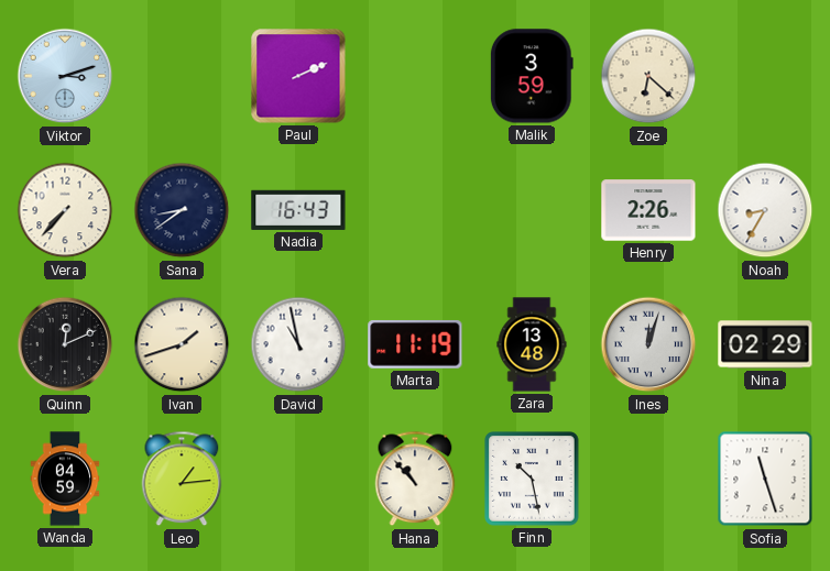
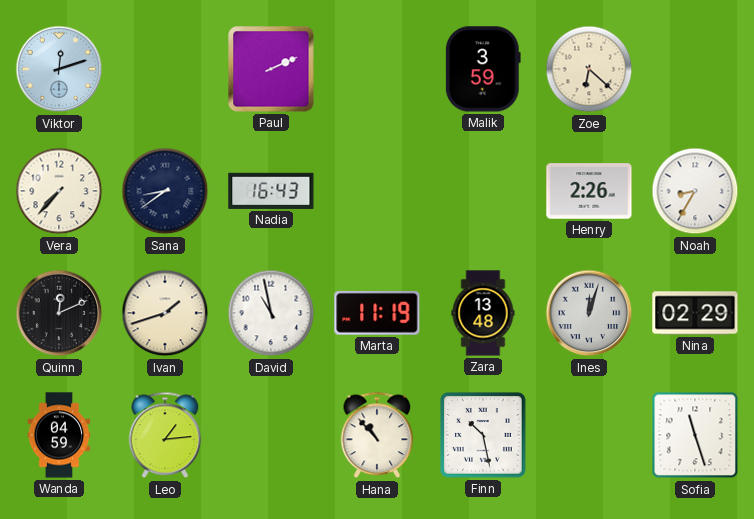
Viktor: 3:12 -> 12:12 (59, 69)
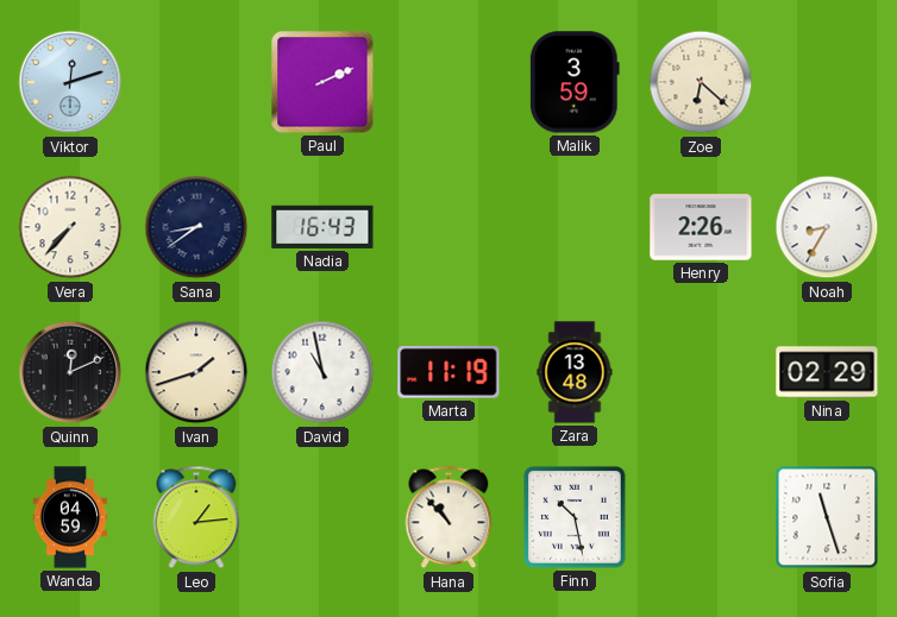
Ines: 12:03 -> none (589, 313)
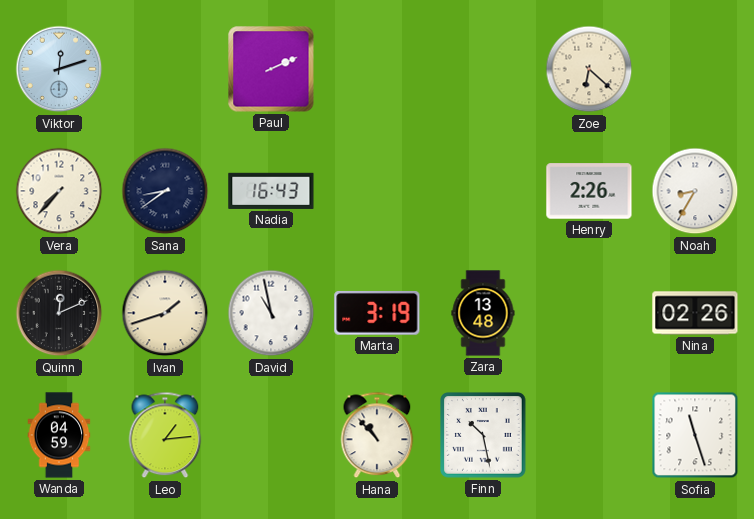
Malik: 3:59 -> none (575, 82)
Marta: 11:19 -> 3:19 (377, 313)
Nina: 02:29 -> 02:26 (695, 313)
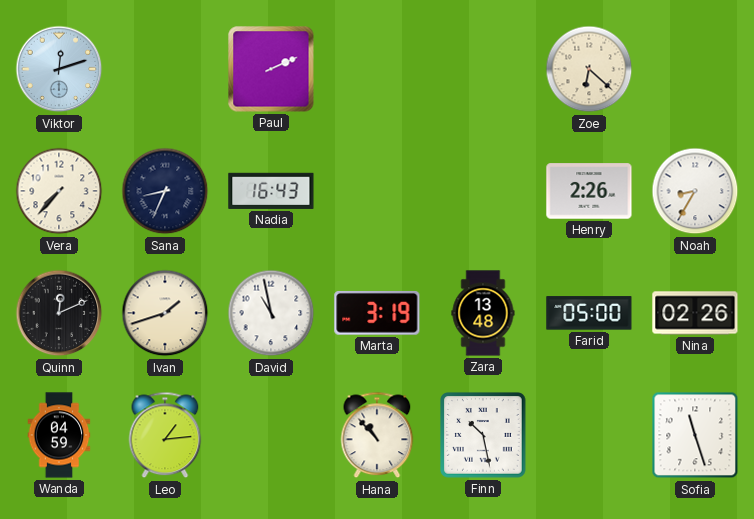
Sana: 8:39 -> 8:34 (165, 191)
Farid: none -> 05:00 (589, 313)
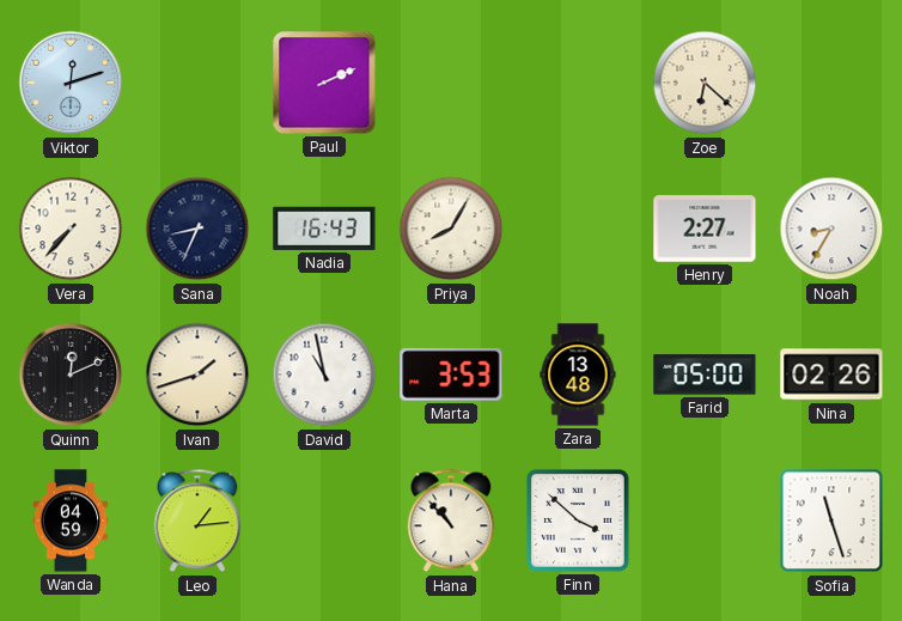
Priya: none -> 8:05 (451, 229)
Henry: 2:26 -> 2:27 (705, 229)
Marta: 3:19 -> 3:53 (451, 375)
Finn: 10:28 -> 3:52 (578, 520)
